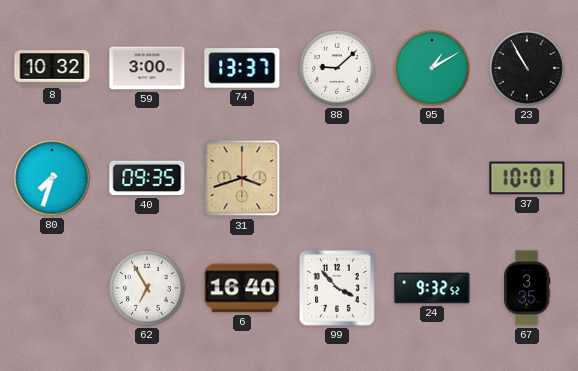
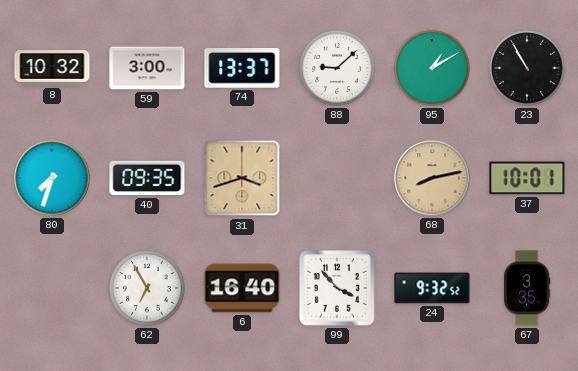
68: none -> 8:13 (432, 178)
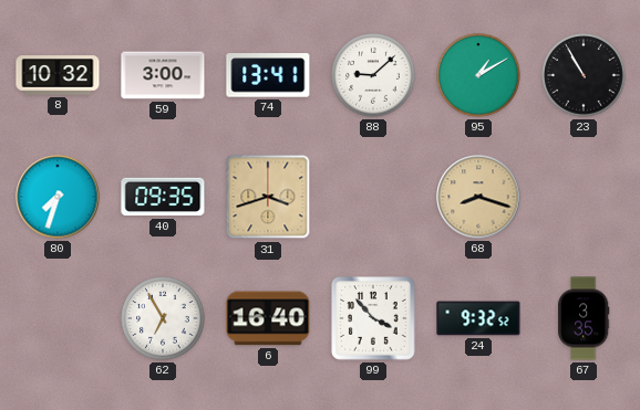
74: 13:37 -> 13:41 (268, 75)
68: 8:13 -> 8:18 (478, 197)
37: 10:01 -> none (527, 178)
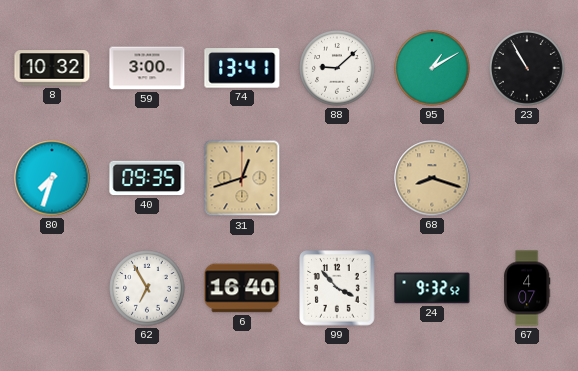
31: 3:42 -> 12:42 (242, 178)
67: 3:35 -> 4:07 (527, 288)
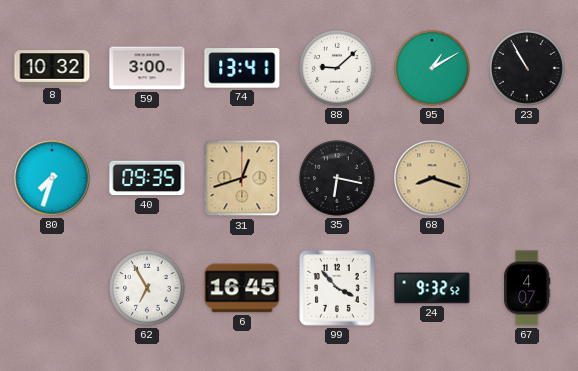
35: none -> 6:17 (337, 178)
6: 16:40 -> 16:45 (242, 288)
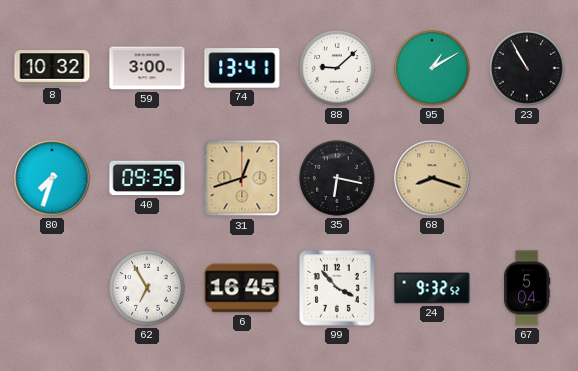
67: 4:07 -> 5:04 (527, 288)
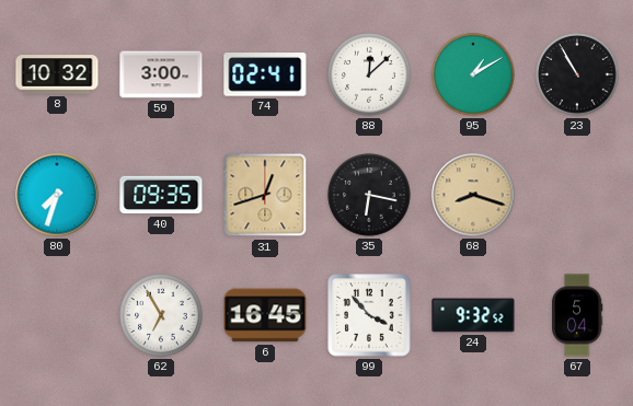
74: 13:41 -> 02:41 (265, 74)
88: 9:08 -> 12:08 (369, 74)
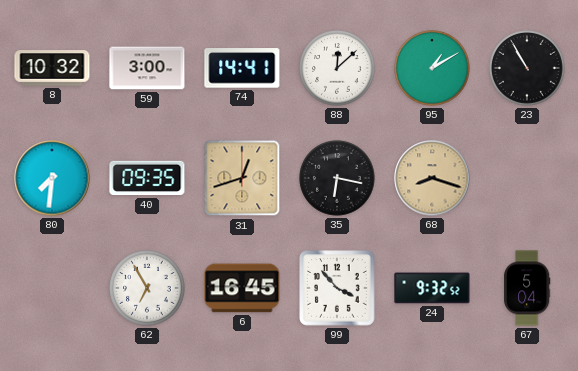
74: 02:41 -> 14:41 (242, 68)
80: 7:33 -> 7:31 (52, 178)
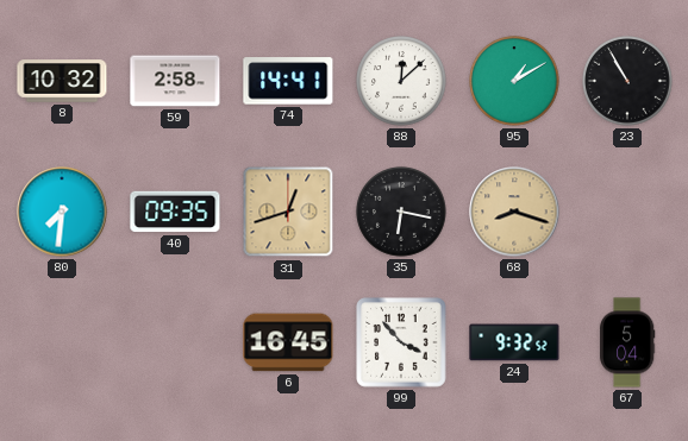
59: 3:00 -> 2:58 (175, 81)
62: 6:55 -> none (147, 288)
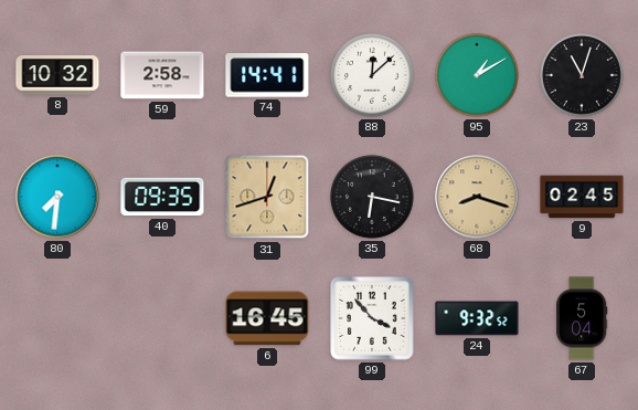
23: 10:55 -> 11:03 (582, 75)
9: none -> 02:45 (582, 197)
